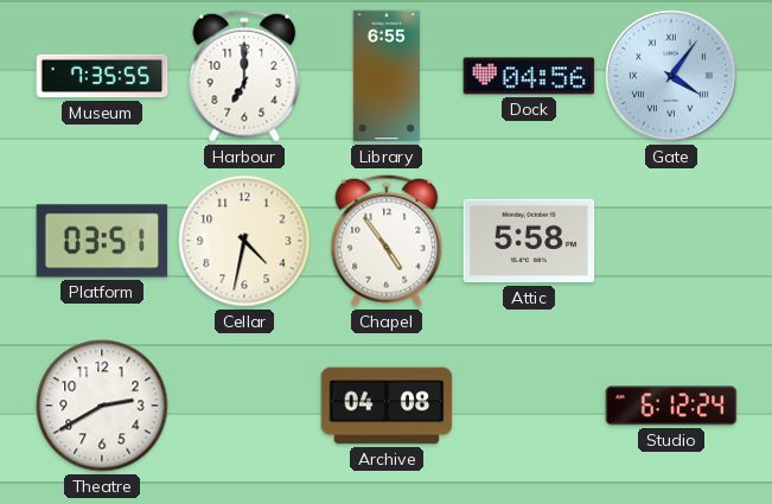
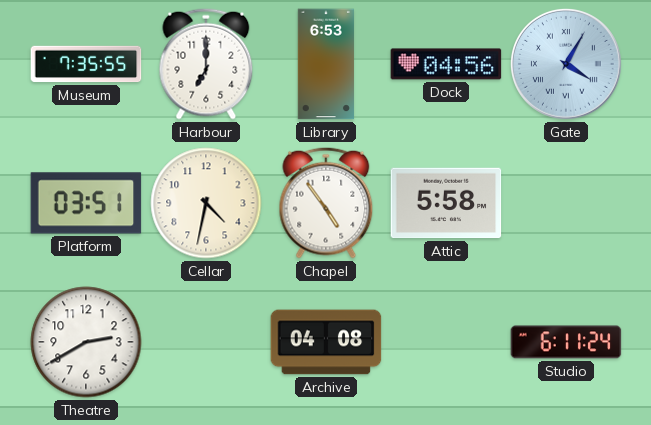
Library: 6:55 -> 6:53 (325, 64)
Gate: 4:06 -> 4:05 (566, 64)
Studio: 6:12 -> 6:11 (566, 342)
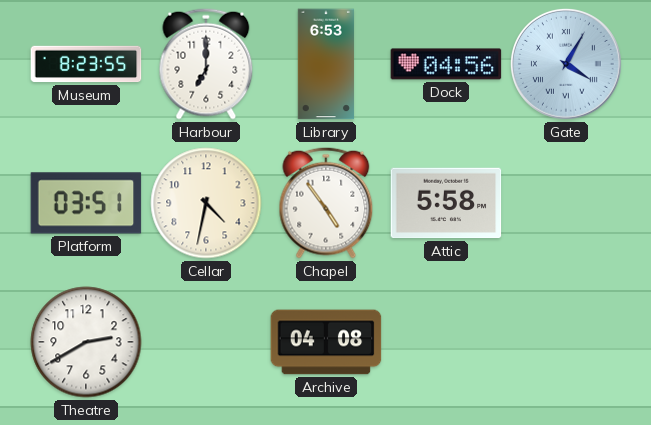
Museum: 7:35 -> 8:23 (86, 64)
Studio: 6:11 -> none (566, 342)
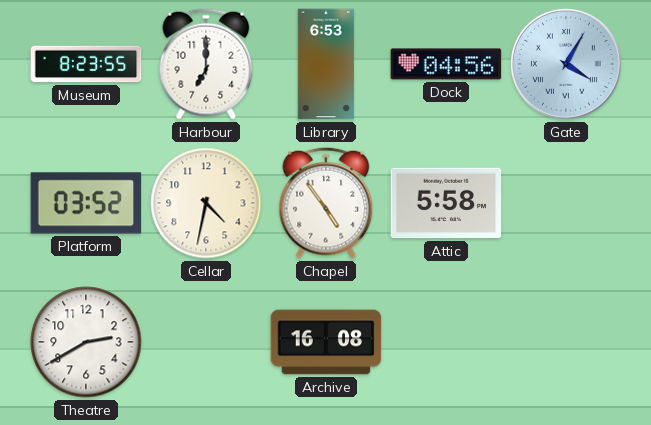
Platform: 03:51 -> 03:52 (86, 203)
Archive: 04:08 -> 16:08 (326, 342)
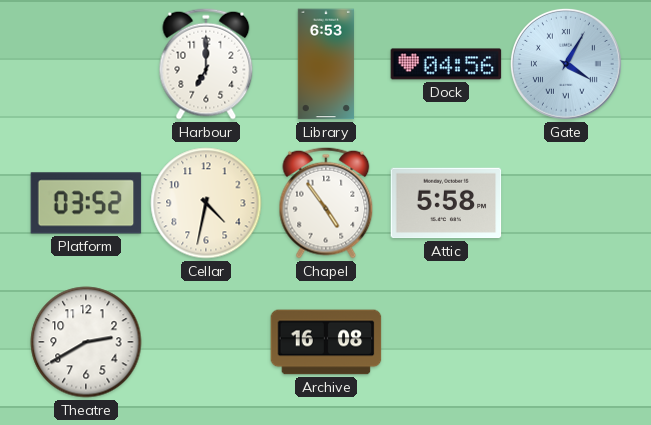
Museum: 8:23 -> none (86, 64)
